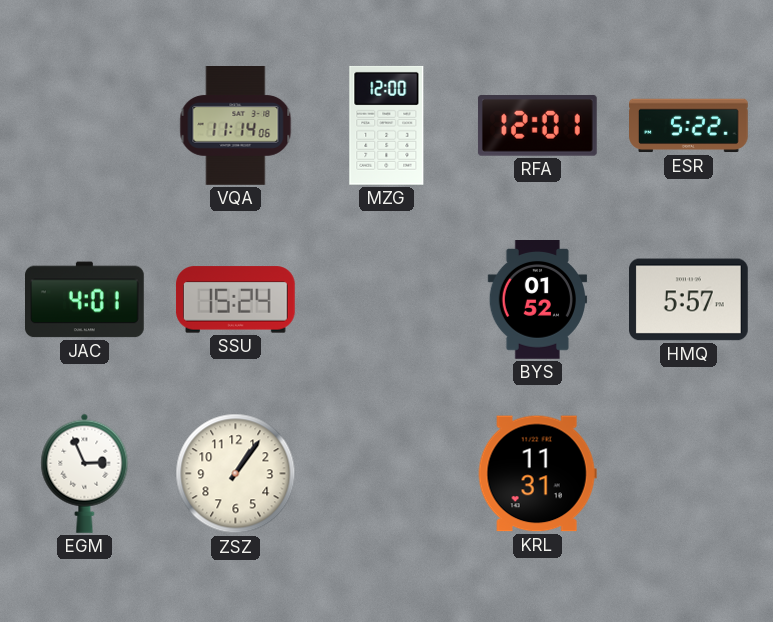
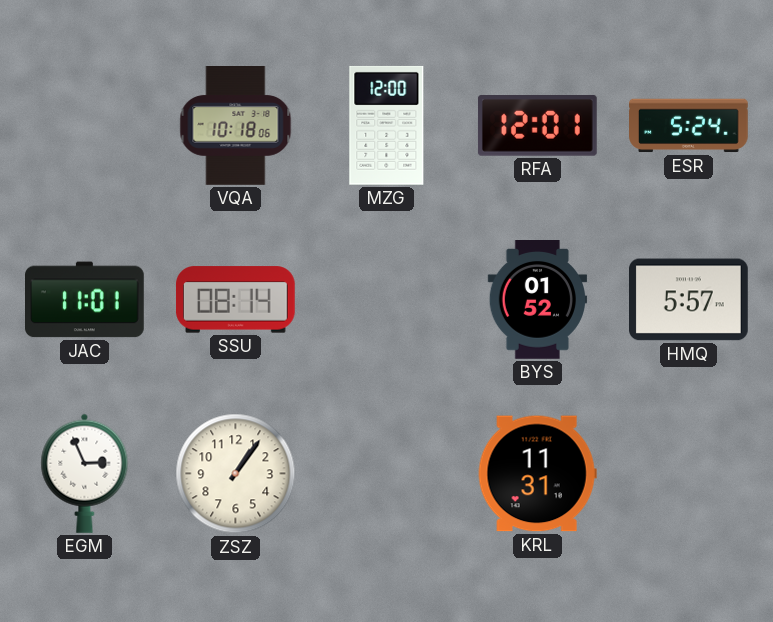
VQA: 11:14 -> 10:18 (236, 126)
ESR: 5:22 -> 5:24 (689, 126)
JAC: 4:01 -> 11:01 (85, 300)
SSU: 15:24 -> 08:14 (235, 300)
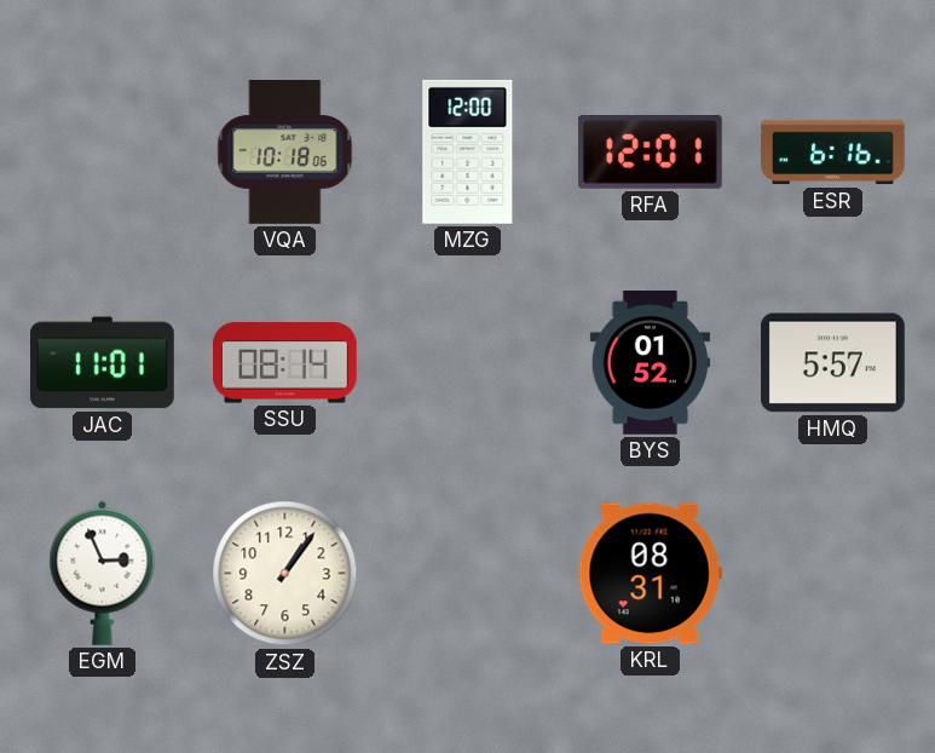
ESR: 5:24 -> 6:16 (833, 153)
KRL: 11:31 -> 08:31 (650, 574)
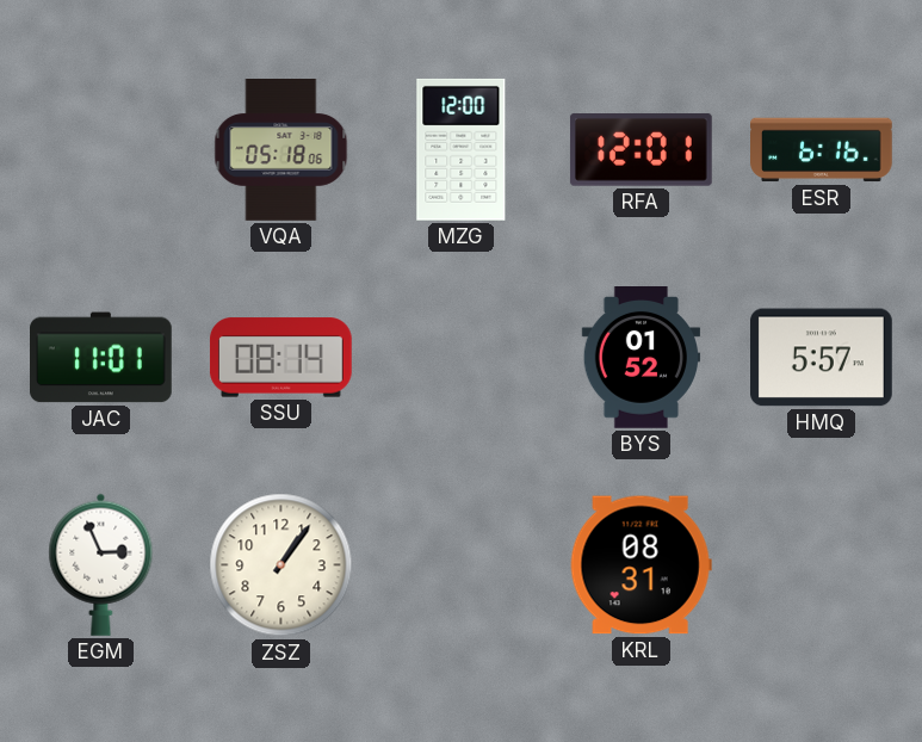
VQA: 10:18 -> 05:18 (281, 150)
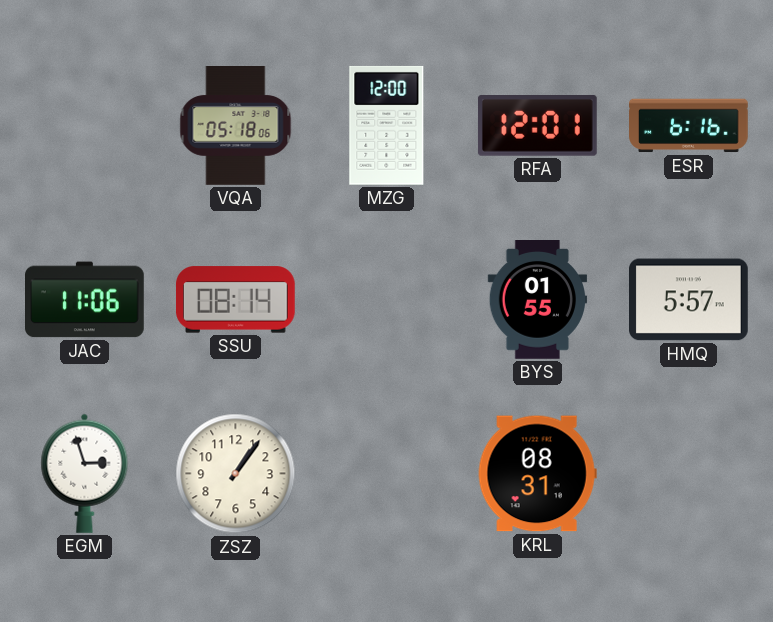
JAC: 11:01 -> 11:06 (85, 300)
BYS: 01:52 -> 01:55 (538, 300)
EGM: 2:56 -> 2:57 (85, 473)
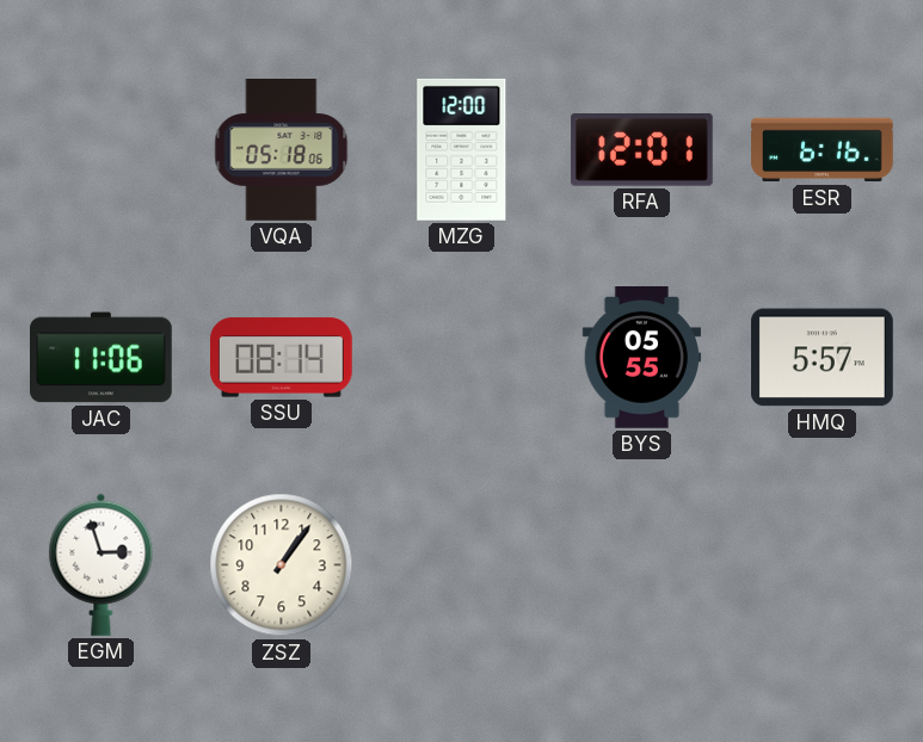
BYS: 01:55 -> 05:55 (642, 358)
KRL: 08:31 -> none (537, 474)
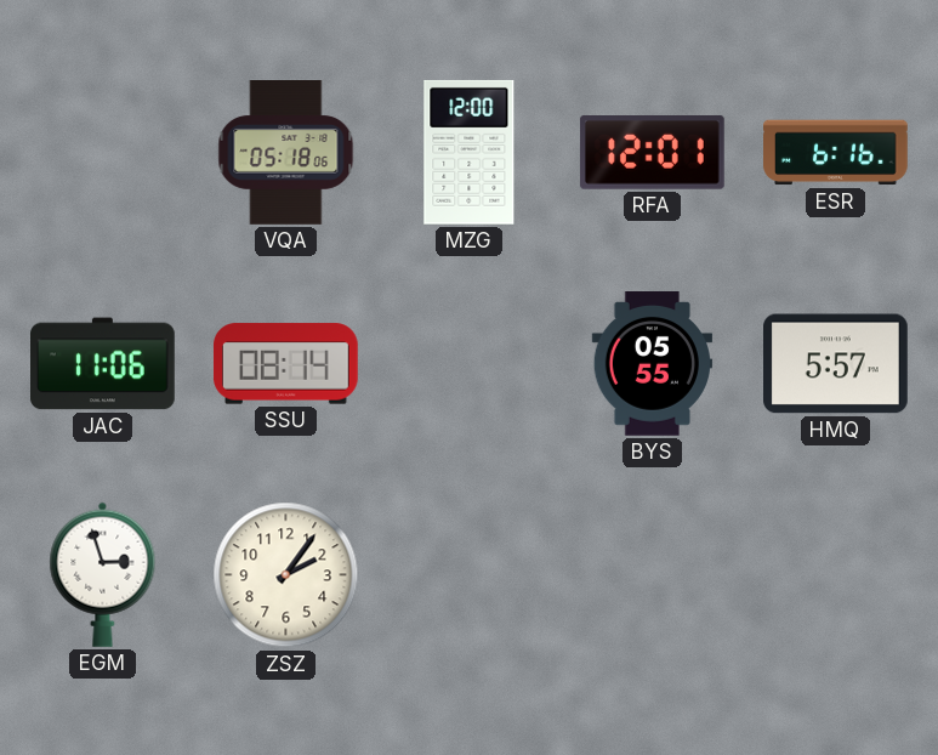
ZSZ: 1:06 -> 2:06 (286, 575)
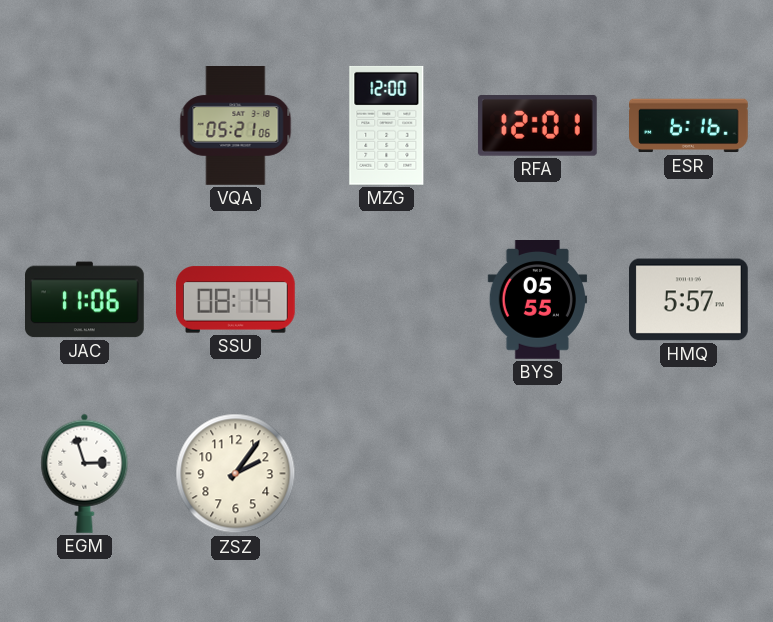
VQA: 05:18 -> 05:21 (236, 126)
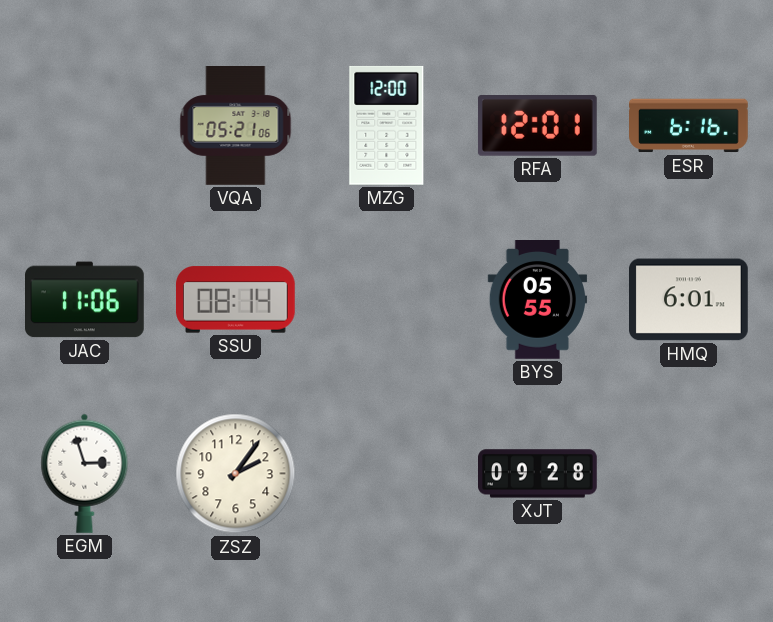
HMQ: 5:57 -> 6:01 (689, 300)
XJT: none -> 09:28 (538, 474)
